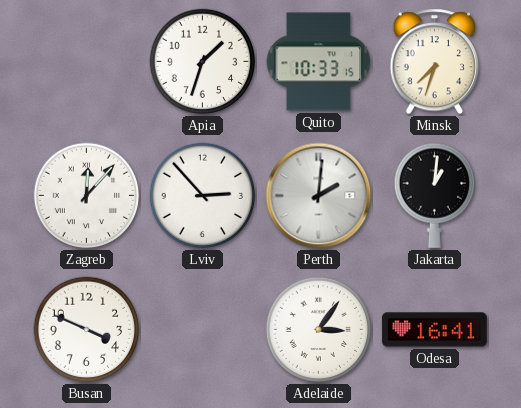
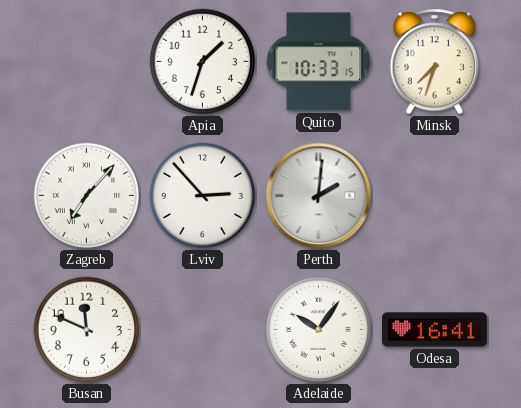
Zagreb: 12:07 -> 7:07 (87, 196)
Jakarta: 1:01 -> none (434, 195)
Busan: 3:49 -> 11:49 (87, 330)
Adelaide: 3:06 -> 10:06 (319, 330)
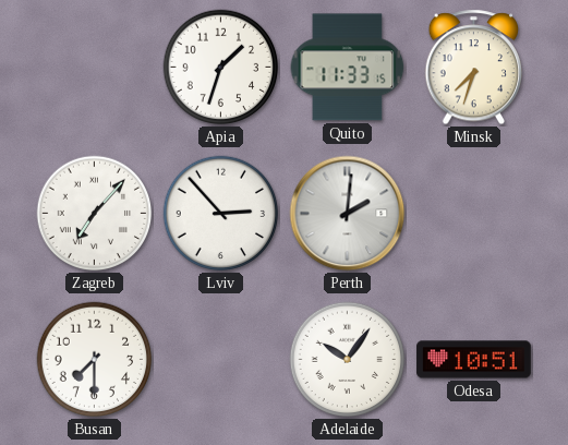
Quito: 10:33 -> 11:33 (348, 68)
Busan: 11:49 -> 7:30 (95, 360)
Odesa: 16:41 -> 10:51 (474, 360)
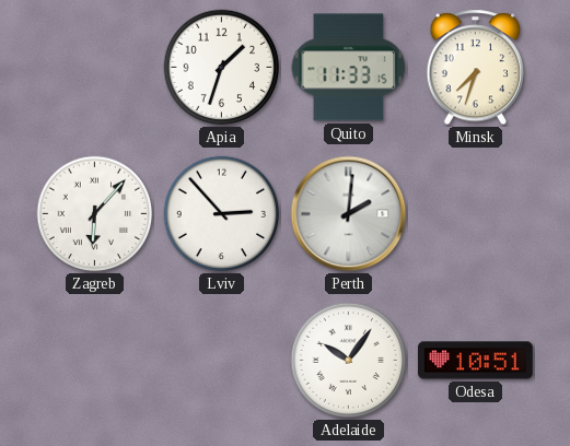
Zagreb: 7:07 -> 6:07 (95, 214)
Busan: 7:30 -> none (95, 360)
